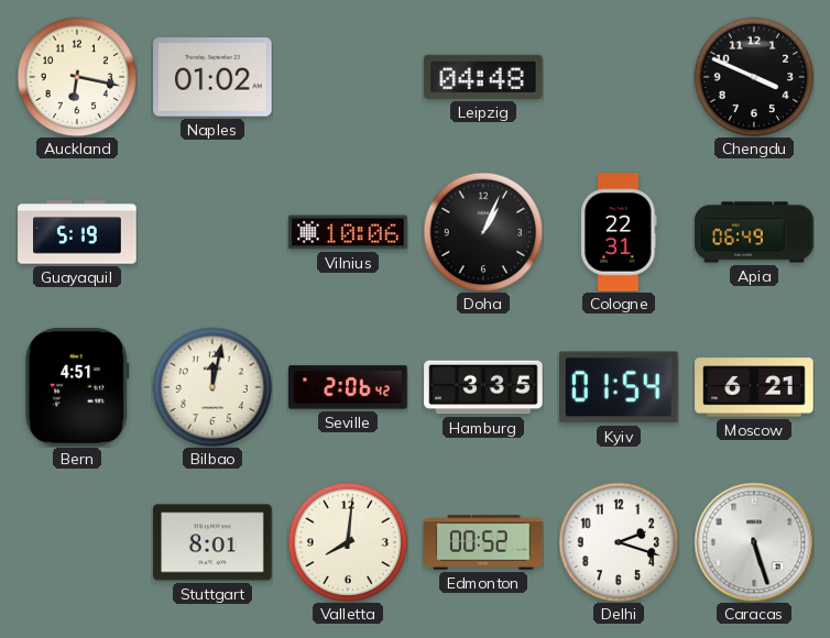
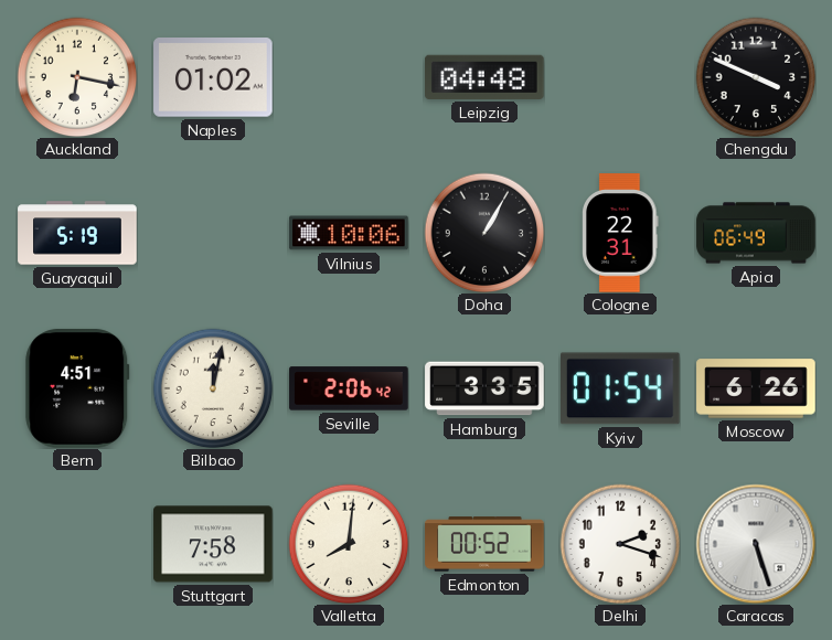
Doha: 1:04 -> 1:05 (484, 233)
Moscow: 6:21 -> 6:26 (756, 388)
Stuttgart: 8:01 -> 7:58 (213, 544)
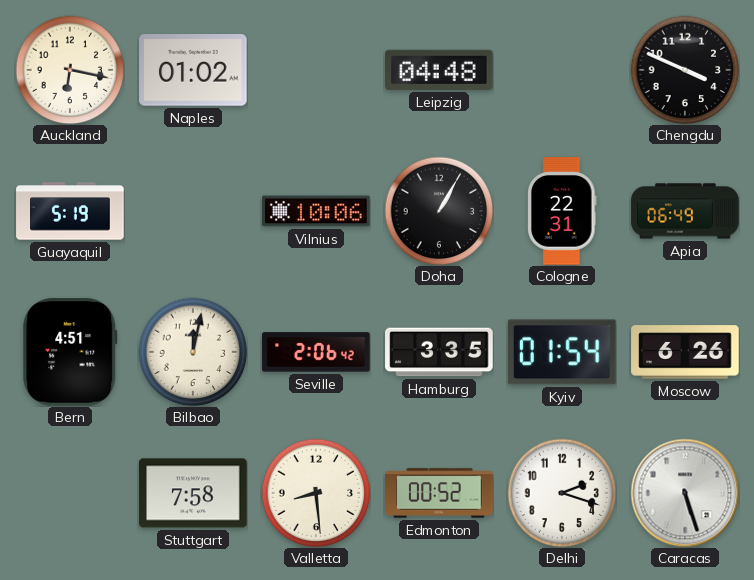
Valletta: 8:01 -> 8:29 (316, 493)
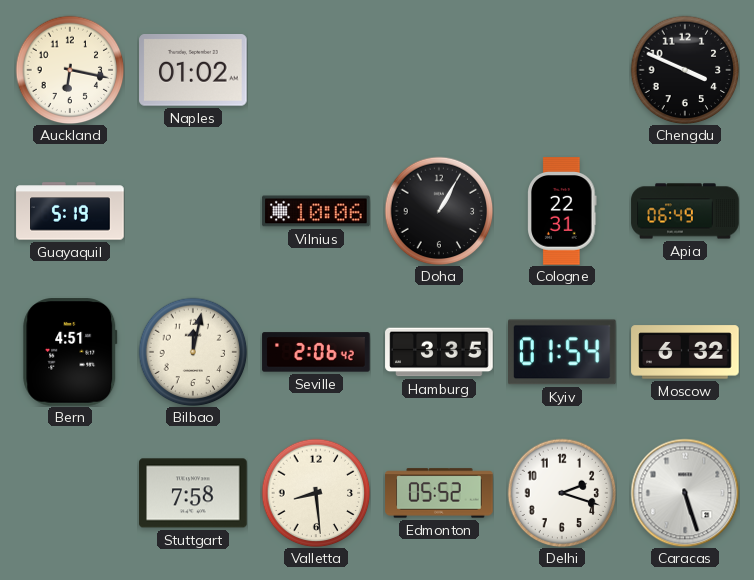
Leipzig: 04:48 -> none (439, 70)
Moscow: 6:26 -> 6:32 (685, 352)
Edmonton: 00:52 -> 05:52 (439, 493)
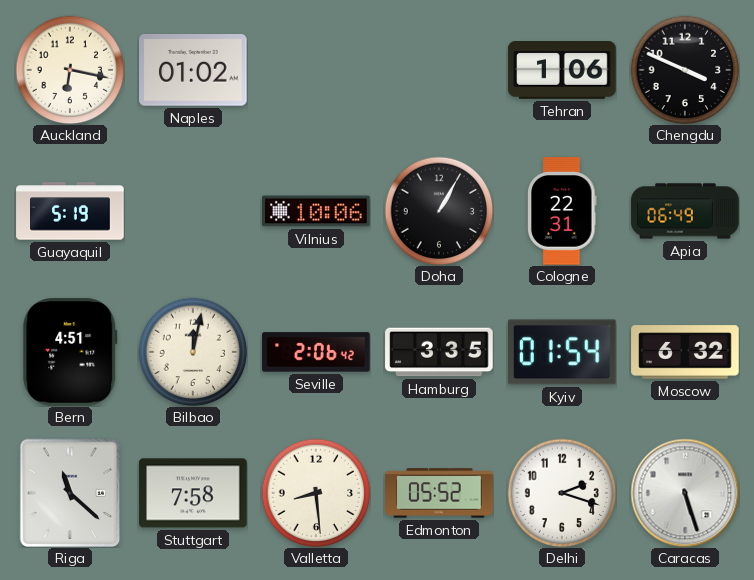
Tehran: none -> 1:06 (562, 70)
Riga: none -> 11:22 (70, 493)
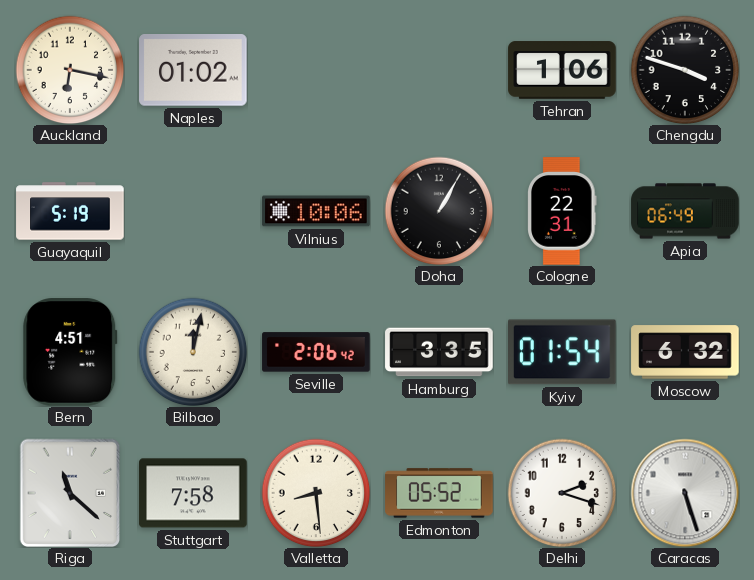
Chengdu: 3:49 -> 3:48 (685, 70)
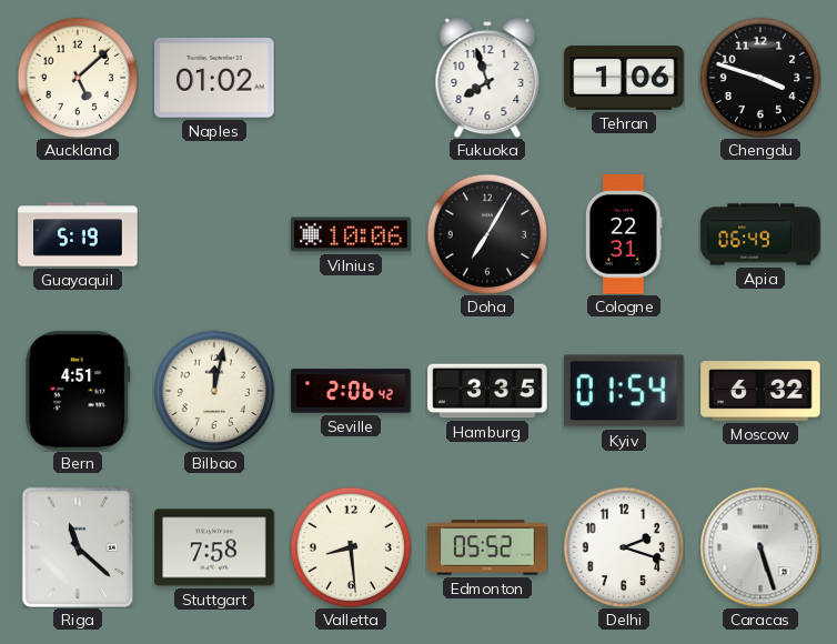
Auckland: 6:17 -> 5:08 (78, 78)
Fukuoka: none -> 7:57 (487, 78)
Doha: 1:05 -> 7:05 (487, 234)
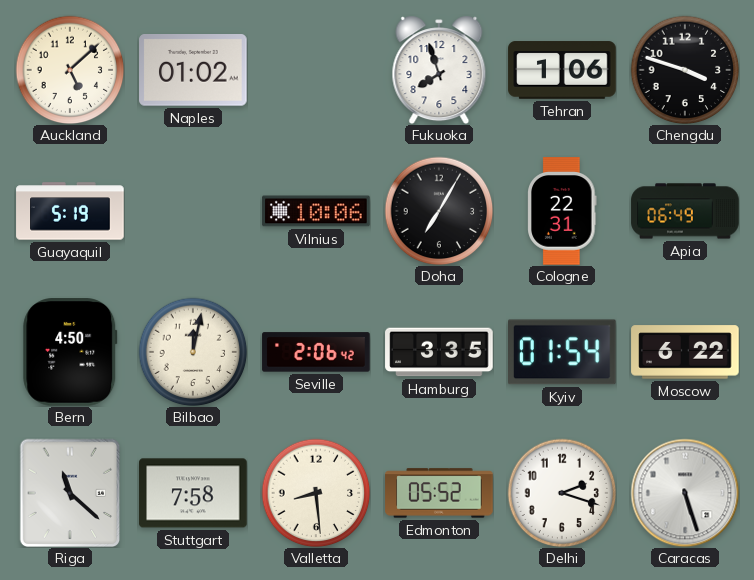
Bern: 4:51 -> 4:50 (70, 352)
Moscow: 6:32 -> 6:22 (685, 352)
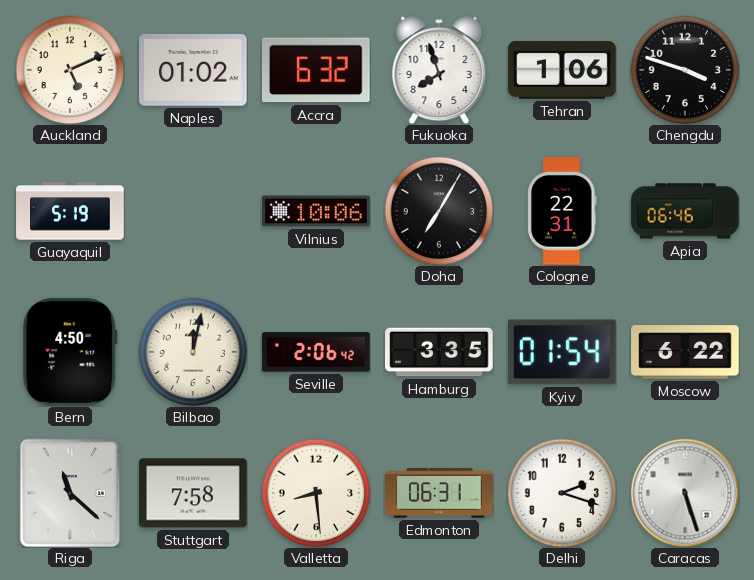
Auckland: 5:08 -> 5:11 (70, 70)
Accra: none -> 6:32 (316, 70)
Apia: 06:49 -> 06:46 (685, 211)
Edmonton: 05:52 -> 06:31 (439, 493)
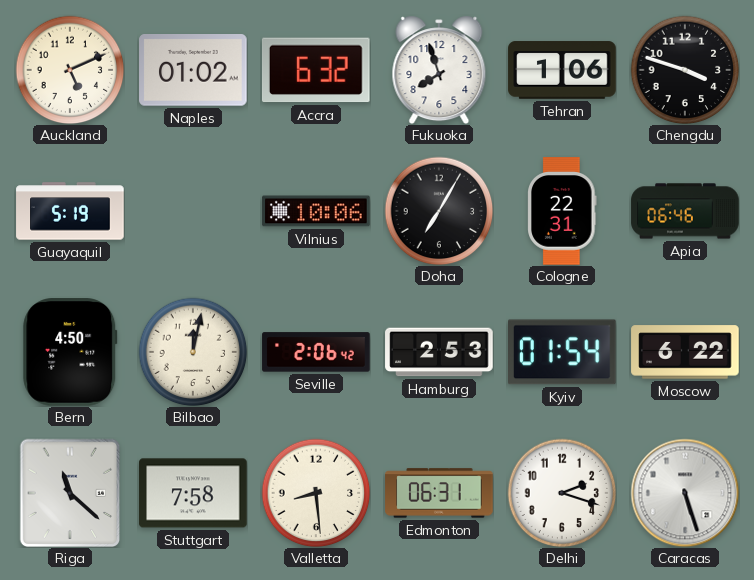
Hamburg: 3:35 -> 2:53 (439, 352)
